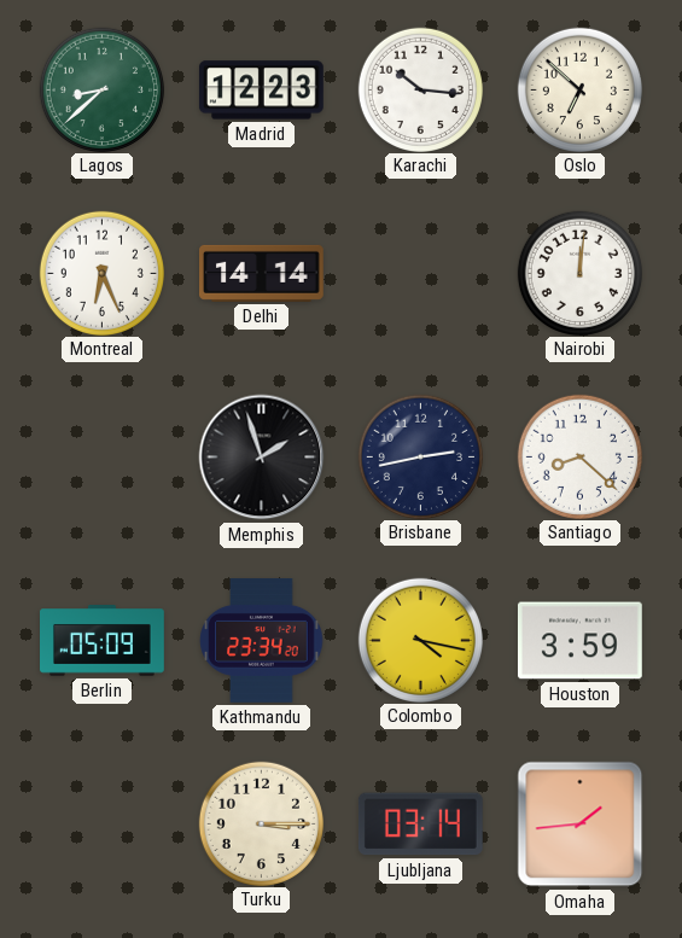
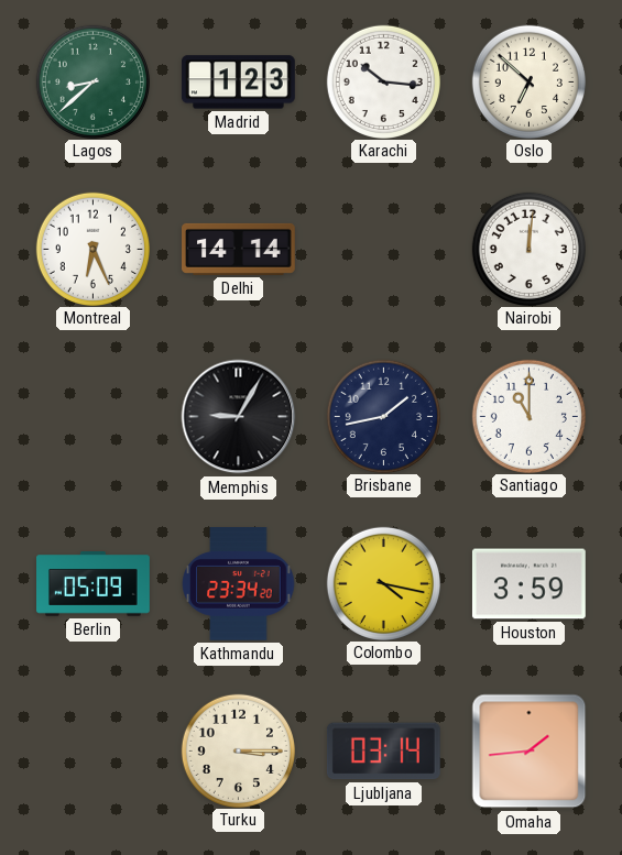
Madrid: 12:23 -> 1:23 (238, 83)
Memphis: 1:57 -> 9:05 (239, 417)
Brisbane: 2:43 -> 1:43 (383, 416)
Santiago: 8:22 -> 11:00 (528, 416)
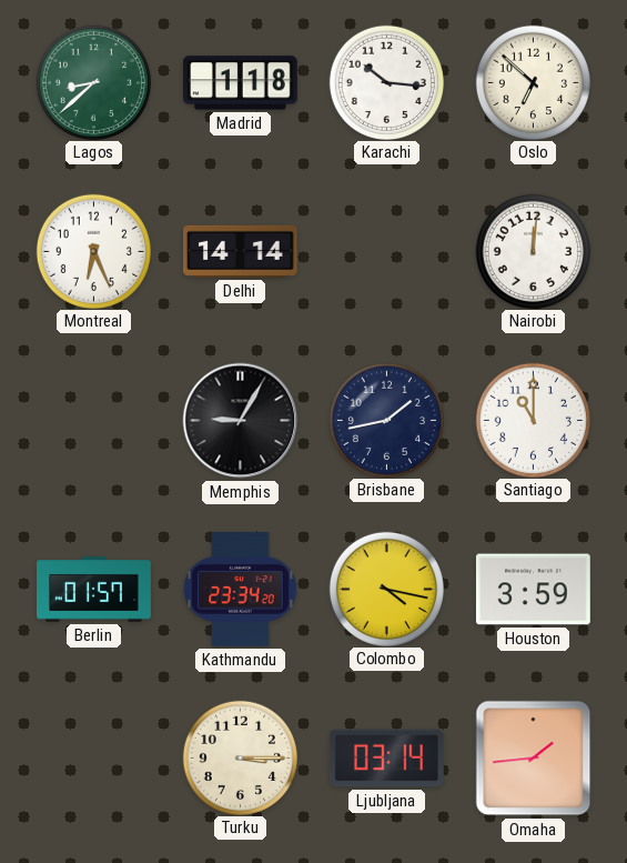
Madrid: 1:23 -> 1:18 (240, 83)
Berlin: 05:09 -> 01:57 (94, 590)
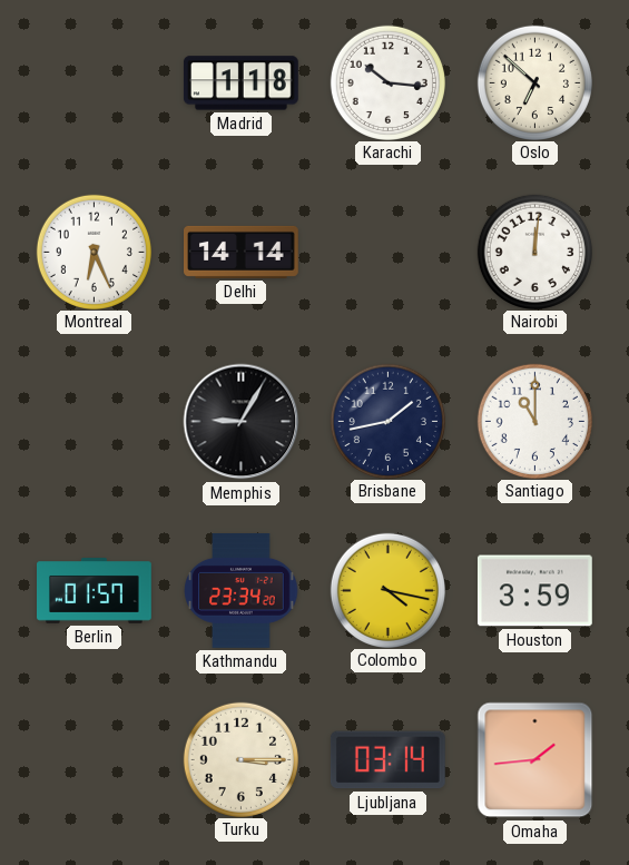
Lagos: 8:38 -> none (93, 82)
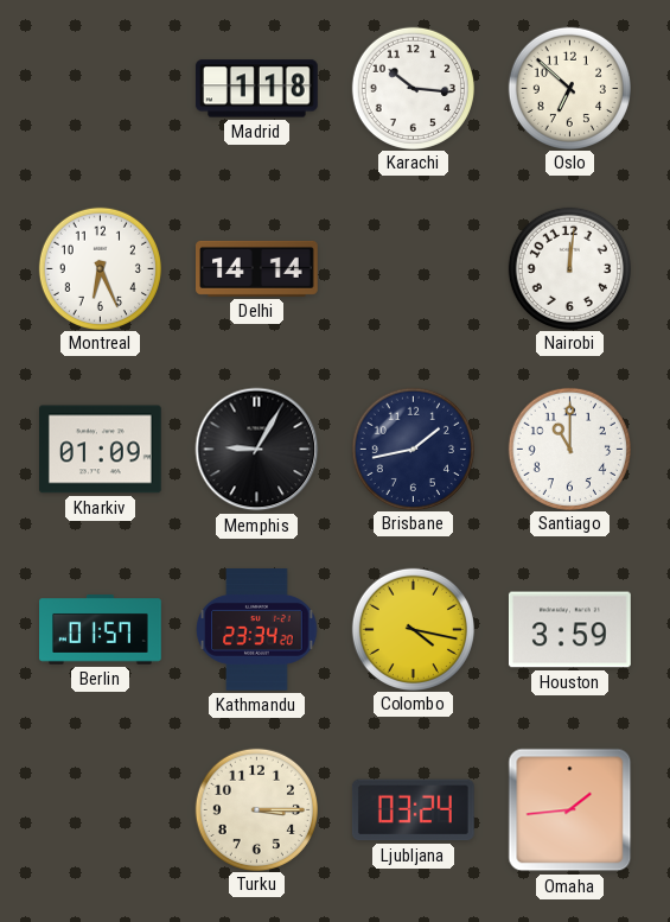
Kharkiv: none -> 01:09 (101, 450)
Ljubljana: 03:14 -> 03:24 (413, 810)
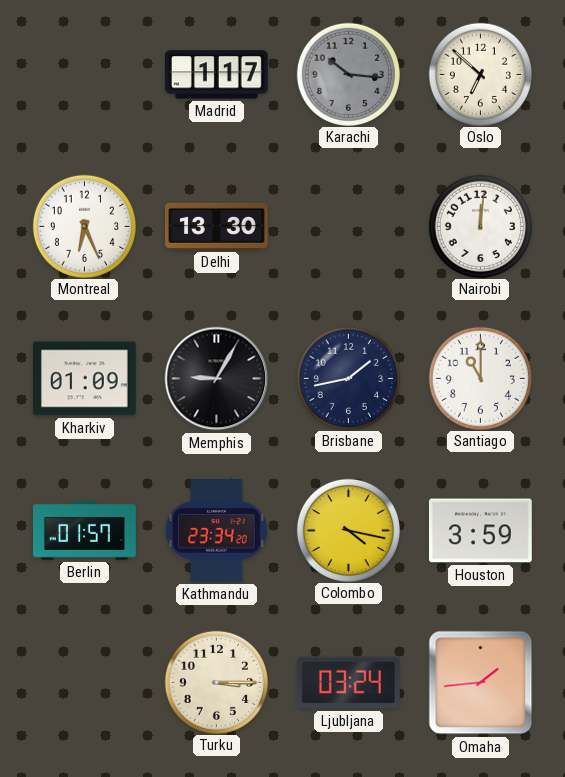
Madrid: 1:18 -> 1:17 (216, 75)
Karachi dial: white -> grey (348, 74)
Delhi: 14:14 -> 13:30 (217, 226)
